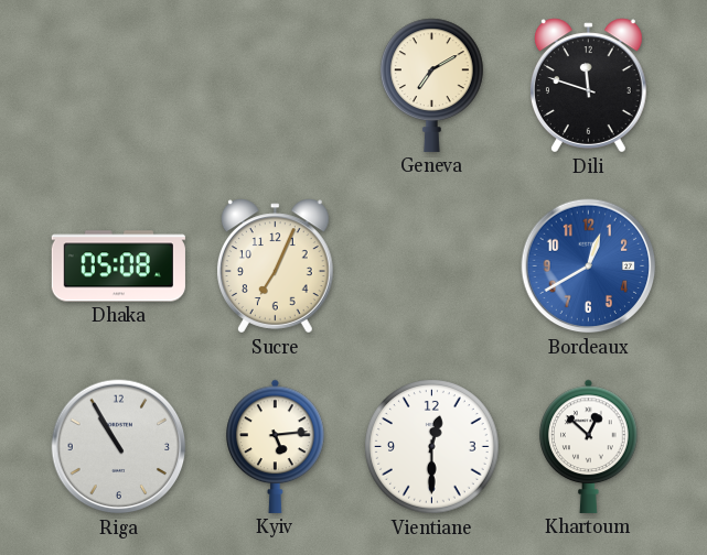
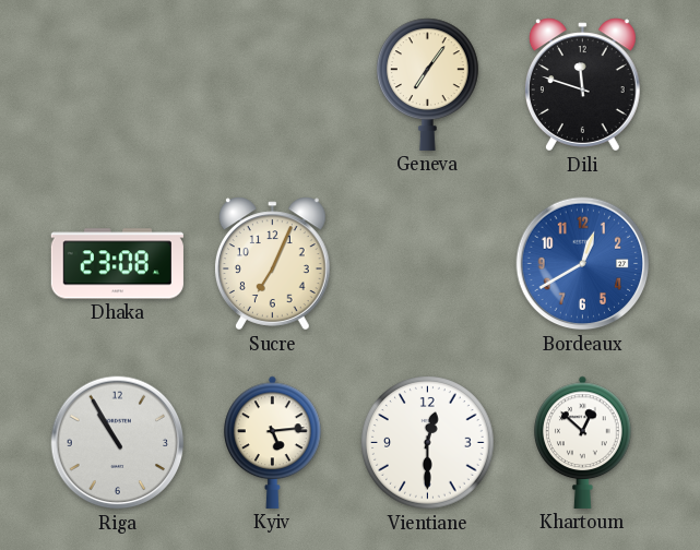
Geneva: 7:10 -> 7:06 (428, 84)
Dhaka: 05:08 -> 23:08 (117, 264)
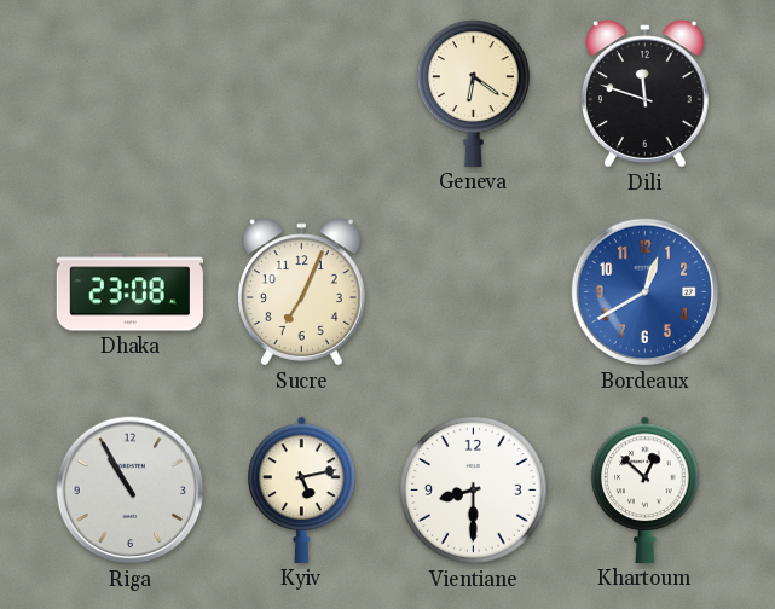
Geneva: 7:06 -> 6:21 (474, 93)
Kyiv: 5:14 -> 5:13 (302, 489)
Vientiane: 12:30 -> 8:30 (474, 491)
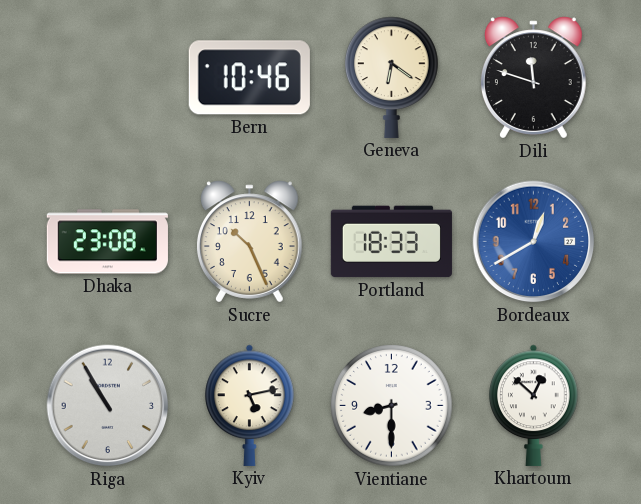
Bern: none -> 10:46 (249, 78)
Sucre: 7:04 -> 10:26 (249, 242)
Portland: none -> 18:33 (391, 242)
